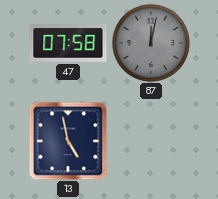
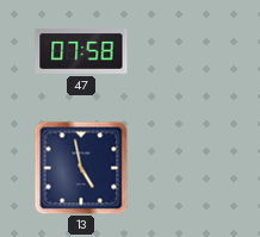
87: 12:02 -> none (151, 43)
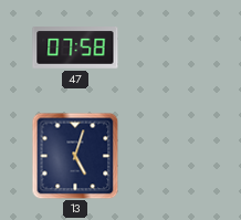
13: 4:58 -> 5:03 (75, 156)
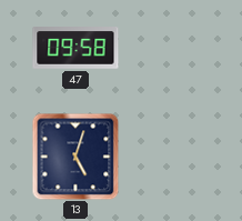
47: 07:58 -> 09:58 (75, 48)
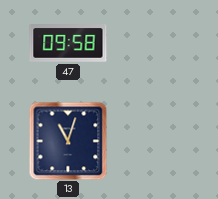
13: 5:03 -> 11:03 (68, 141)
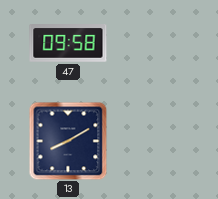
13: 11:03 -> 8:10 (68, 141)
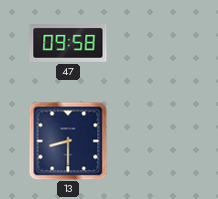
13: 8:10 -> 8:30 (68, 141)
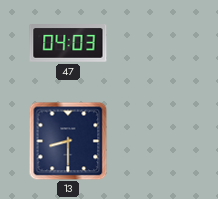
47: 09:58 -> 04:03 (68, 43)
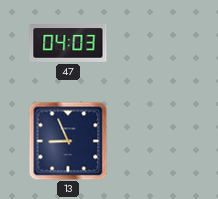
13: 8:30 -> 8:56 (68, 141)
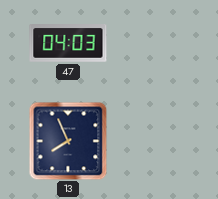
13: 8:56 -> 7:56 (68, 141)
